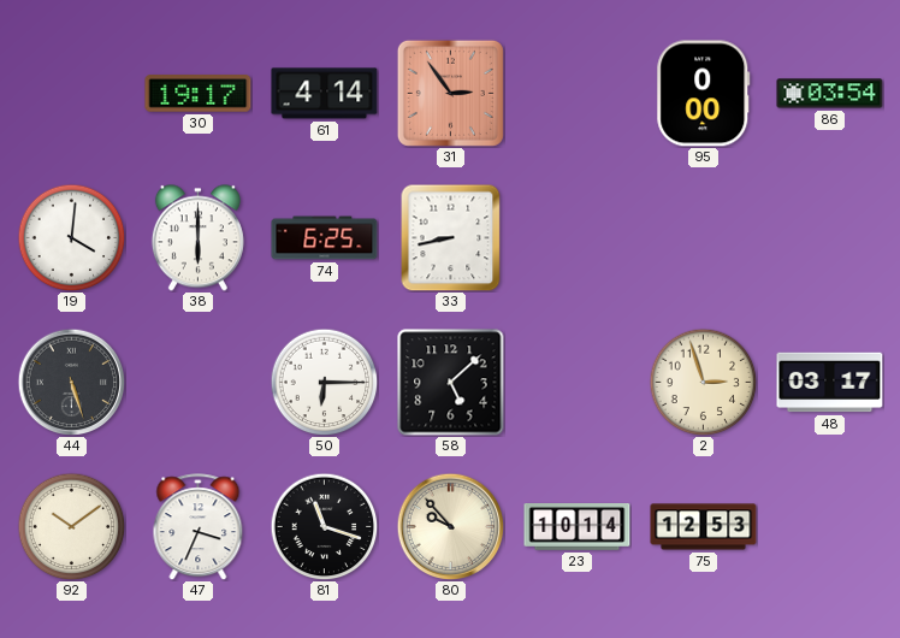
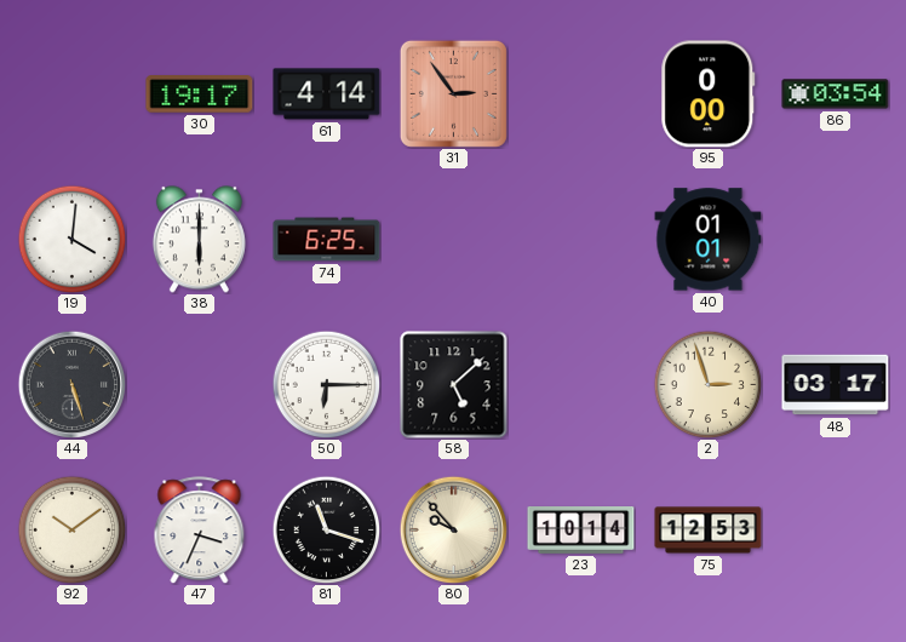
33: 8:43 -> none (451, 237)
40: none -> 01:01 (709, 240)
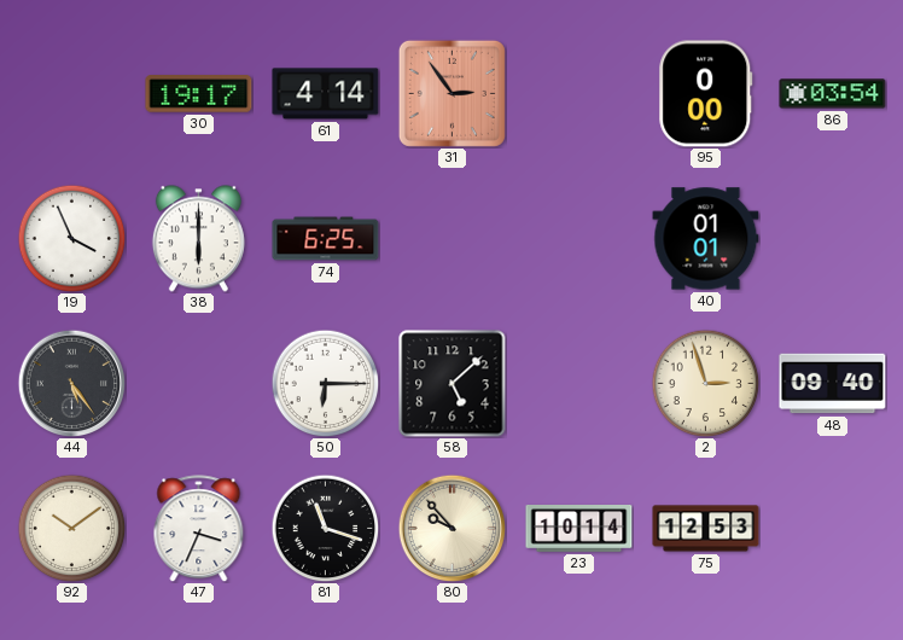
19: 4:01 -> 3:56 (71, 238)
44: 5:27 -> 5:24 (71, 383)
48: 03:17 -> 09:40 (833, 384)
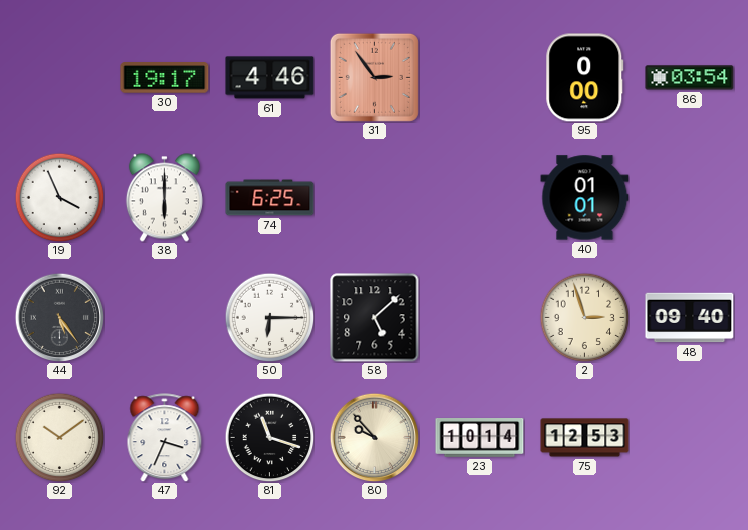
61: 4:14 -> 4:46 (270, 78)
